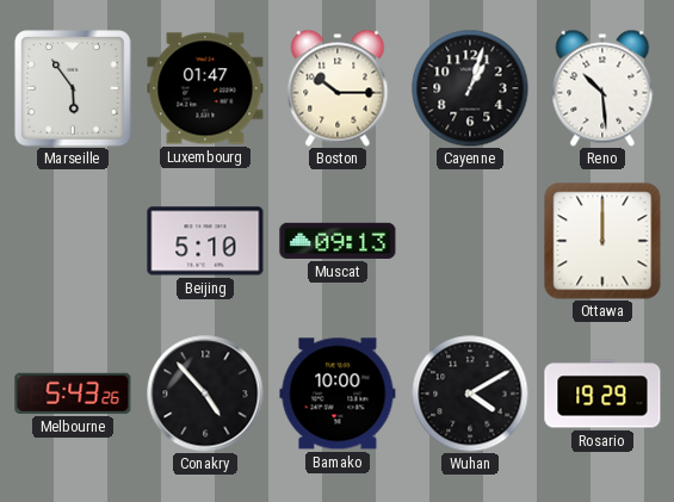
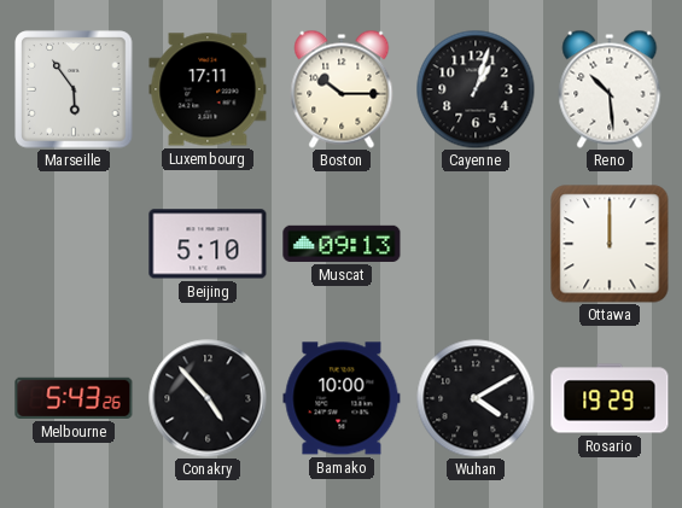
Luxembourg: 01:47 -> 17:11 (208, 89)
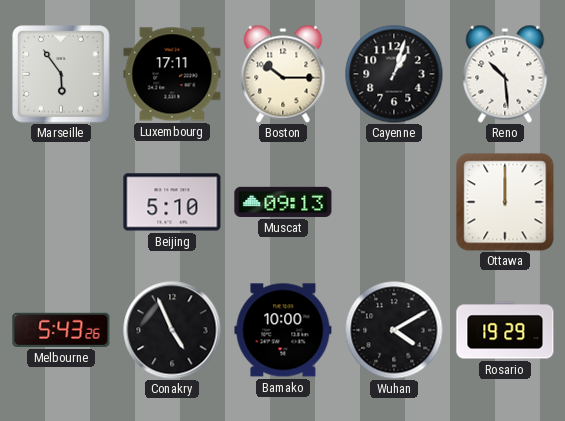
Conakry: 4:53 -> 4:56 (172, 330)
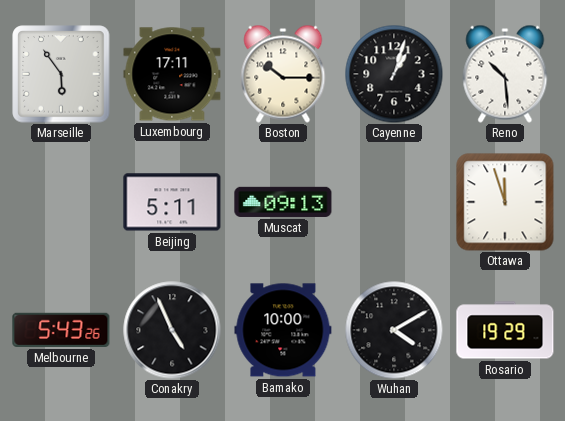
Beijing: 5:10 -> 5:11 (172, 202)
Ottawa: 12:00 -> 11:57 (505, 202)
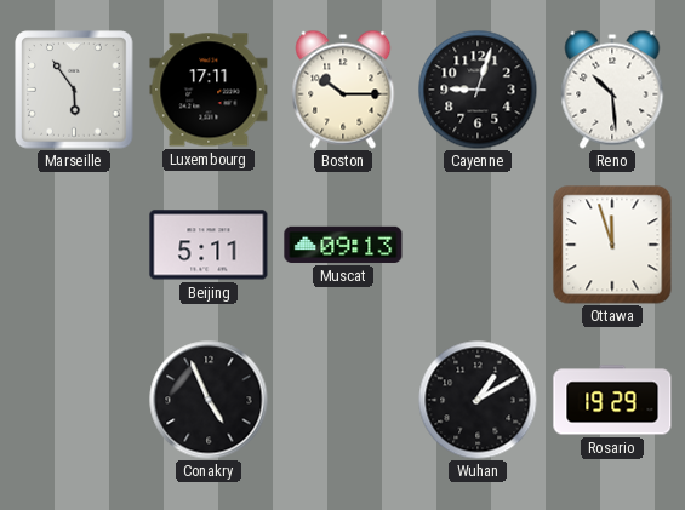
Cayenne: 1:03 -> 9:03 (478, 90)
Melbourne: 5:43 -> none (61, 330)
Bamako: 10:00 -> none (283, 330)
Wuhan: 4:10 -> 1:10 (478, 400)
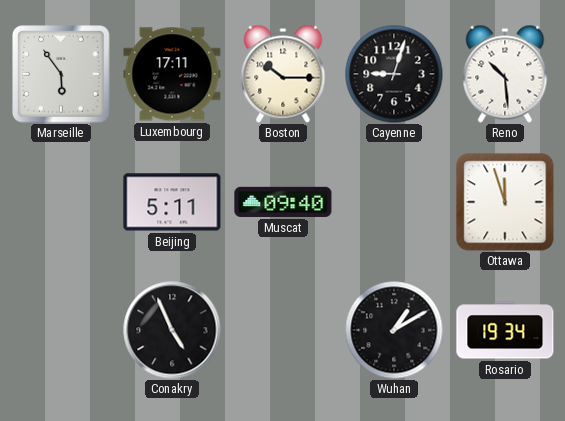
Muscat: 09:13 -> 09:40 (283, 202)
Rosario: 19:29 -> 19:34 (505, 330)
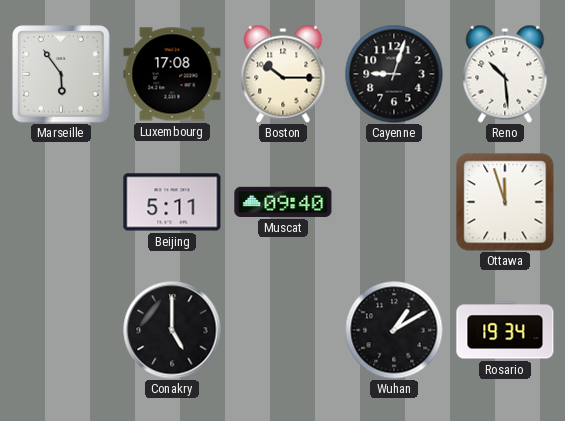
Luxembourg: 17:11 -> 17:08 (172, 74)
Conakry: 4:56 -> 5:00 (172, 330)
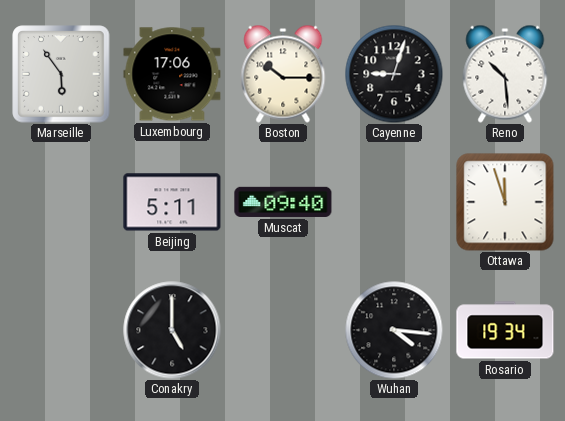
Luxembourg: 17:08 -> 17:06 (172, 74)
Wuhan: 1:10 -> 4:16 (394, 330)
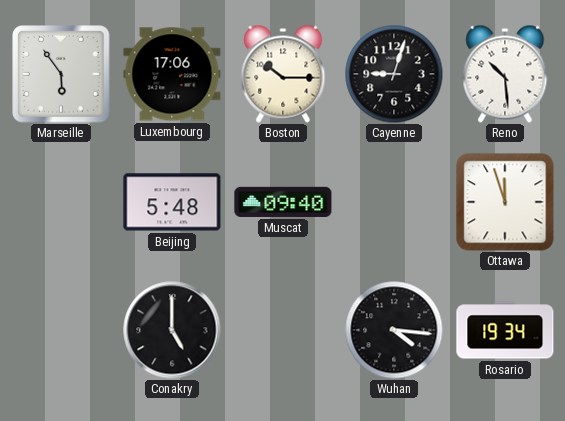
Beijing: 5:11 -> 5:48 (172, 202)
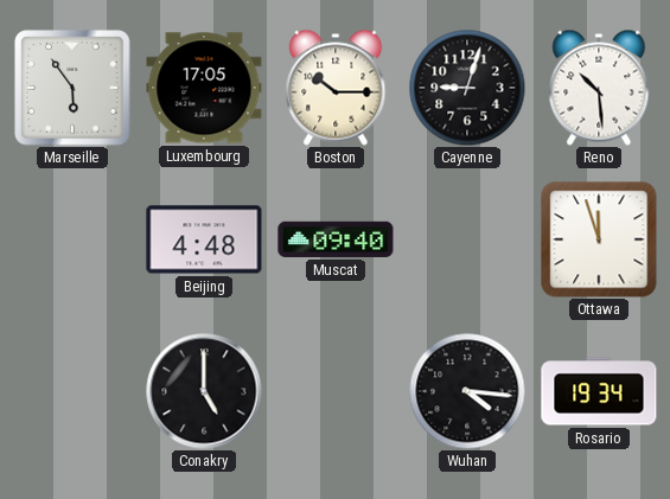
Luxembourg: 17:06 -> 17:05 (204, 88)
Beijing: 5:48 -> 4:48 (204, 239)
